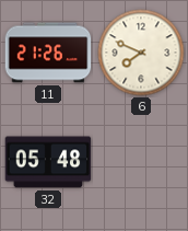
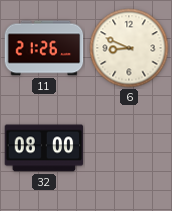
6: 7:49 -> 8:49 (129, 48)
32: 05:48 -> 08:00 (44, 148)
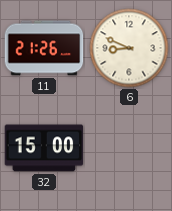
32: 08:00 -> 15:00 (44, 148)
